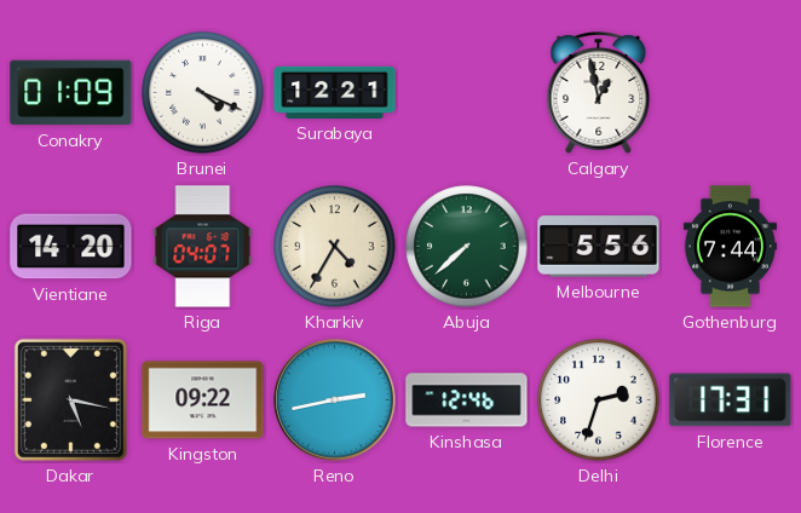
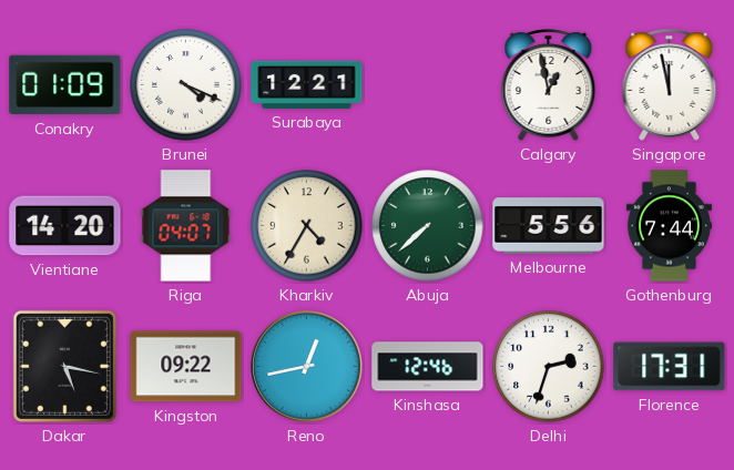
Singapore: none -> 11:58 (670, 85)
Reno: 2:43 -> 12:43 (307, 367)
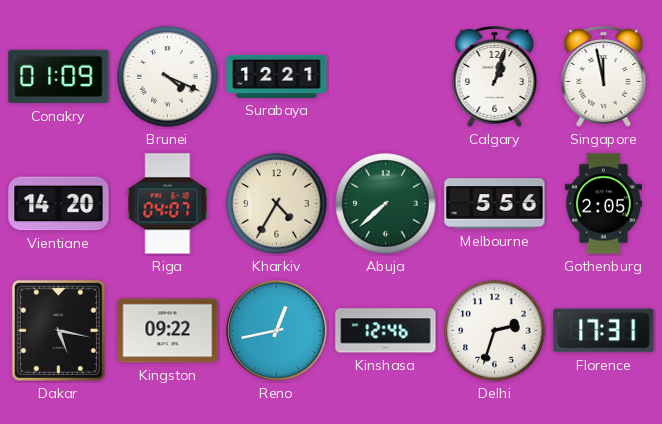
Calgary: 12:58 -> 1:03 (495, 77)
Gothenburg: 7:44 -> 2:05 (603, 204)
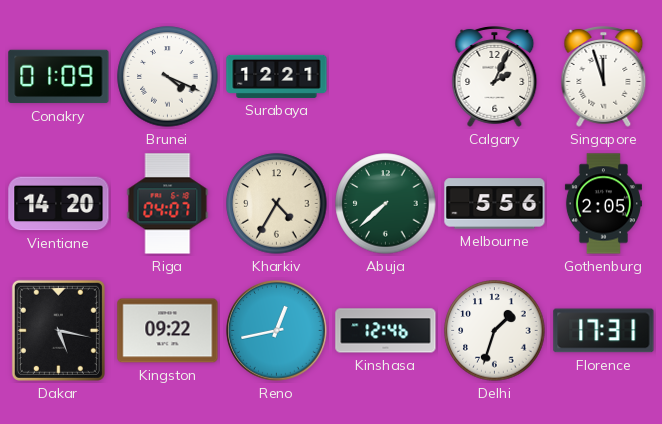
Calgary: 1:03 -> 2:04 (495, 77)
Singapore: 11:58 -> 11:57 (604, 77)
Delhi: 2:33 -> 1:33 (495, 331)
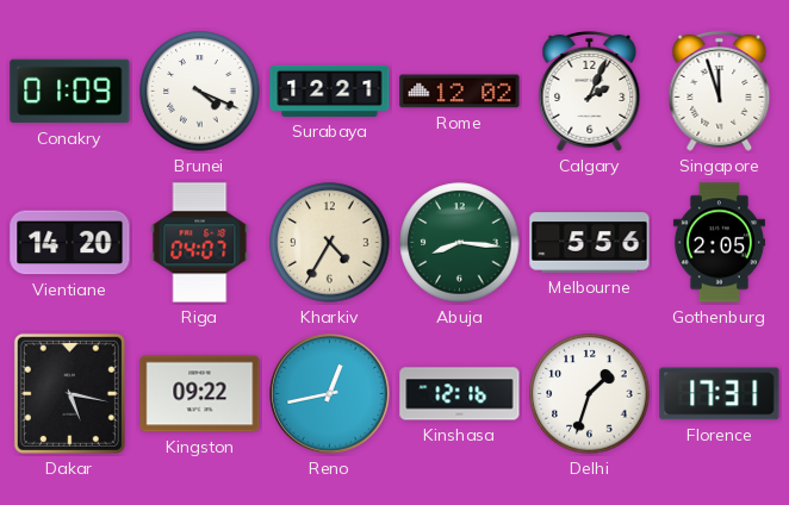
Rome: none -> 12:02 (460, 92)
Abuja: 7:38 -> 8:16 (460, 243)
Kinshasa: 12:46 -> 12:16 (460, 394)
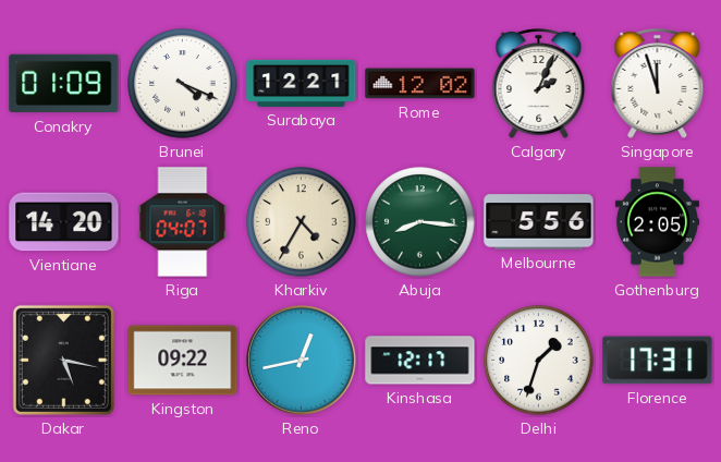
Kinshasa: 12:16 -> 12:17 (420, 361)
